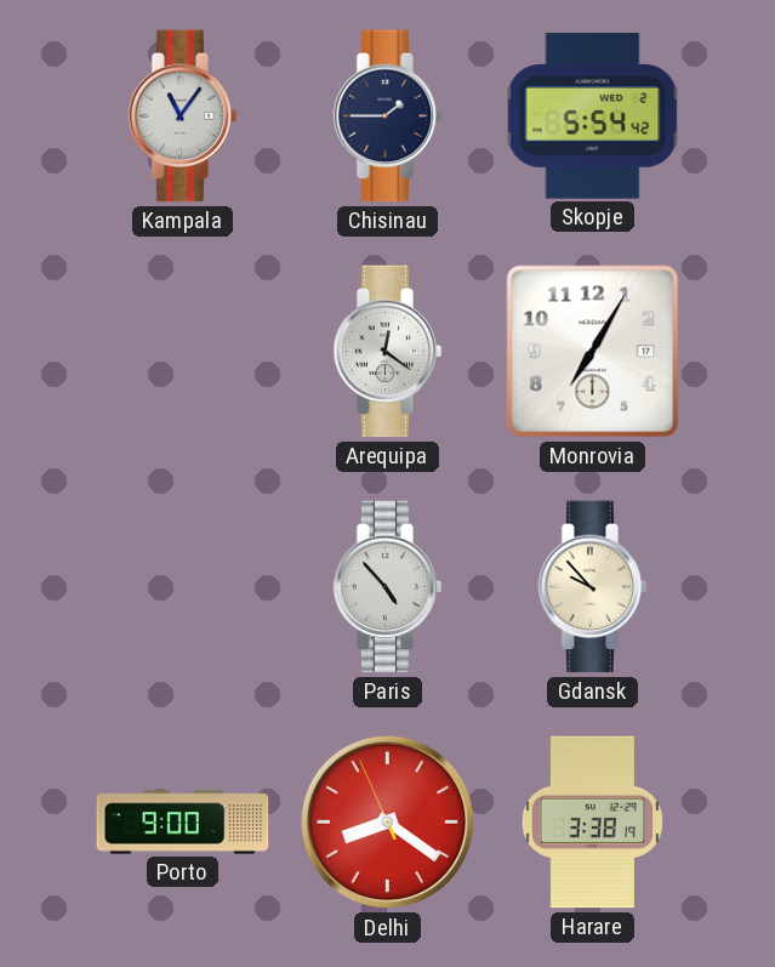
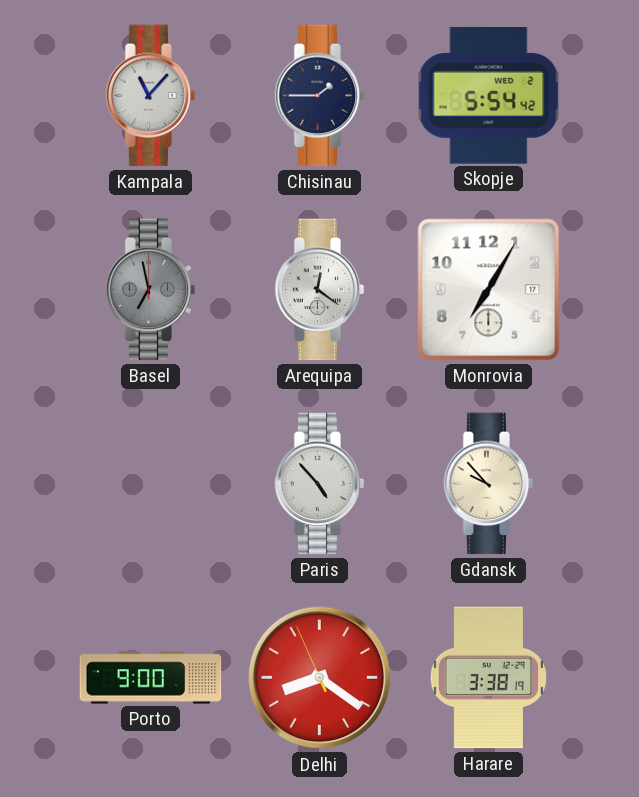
Kampala: 11:06 -> 11:07 (151, 96)
Basel: none -> 6:58 (151, 290)
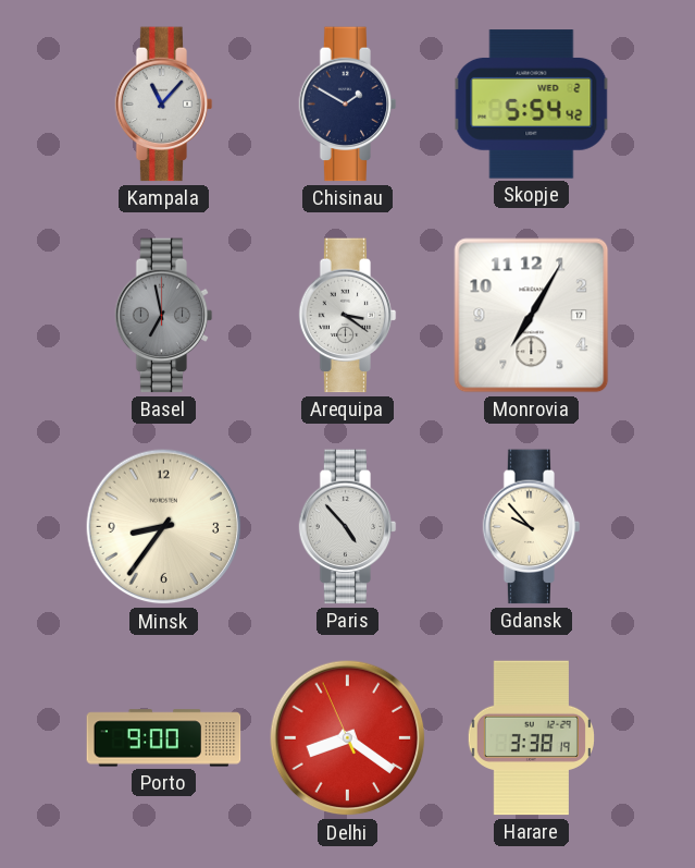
Chisinau: 1:45 -> 1:50 (348, 105)
Arequipa: 12:21 -> 3:21 (348, 316)
Minsk: none -> 8:36 (164, 527)
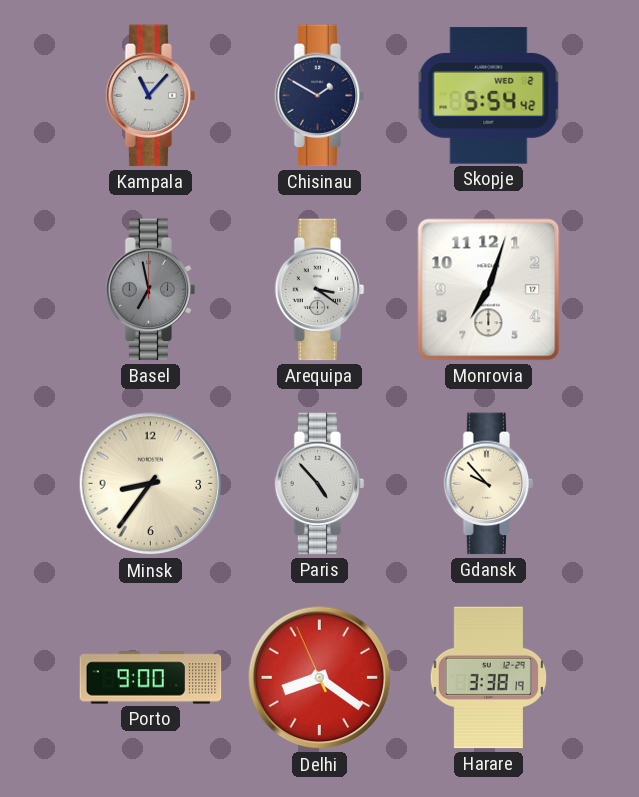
Monrovia: 7:05 -> 7:03 (489, 290)
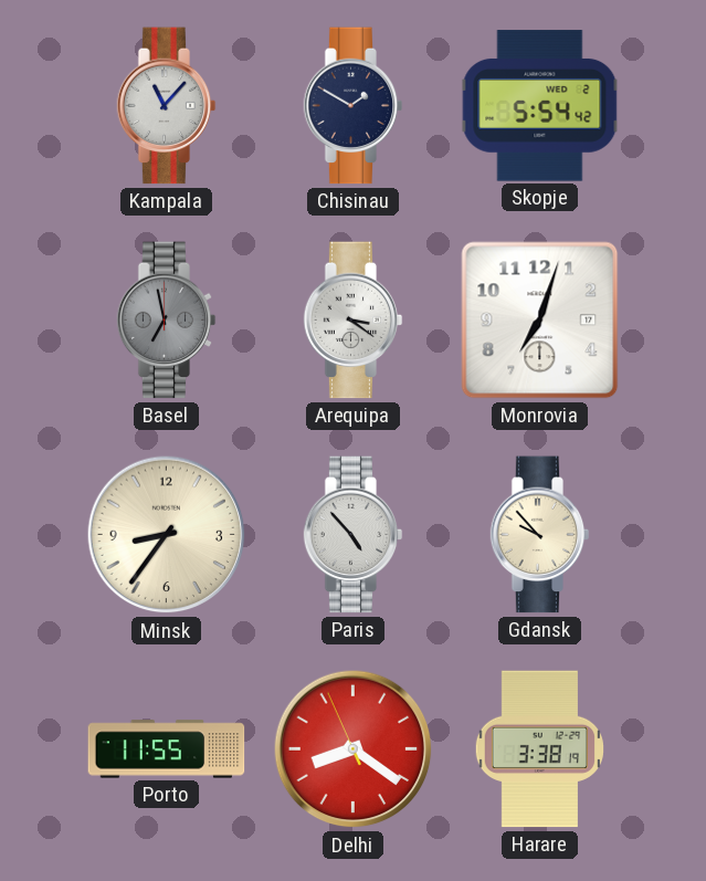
Porto: 9:00 -> 11:55 (167, 749)
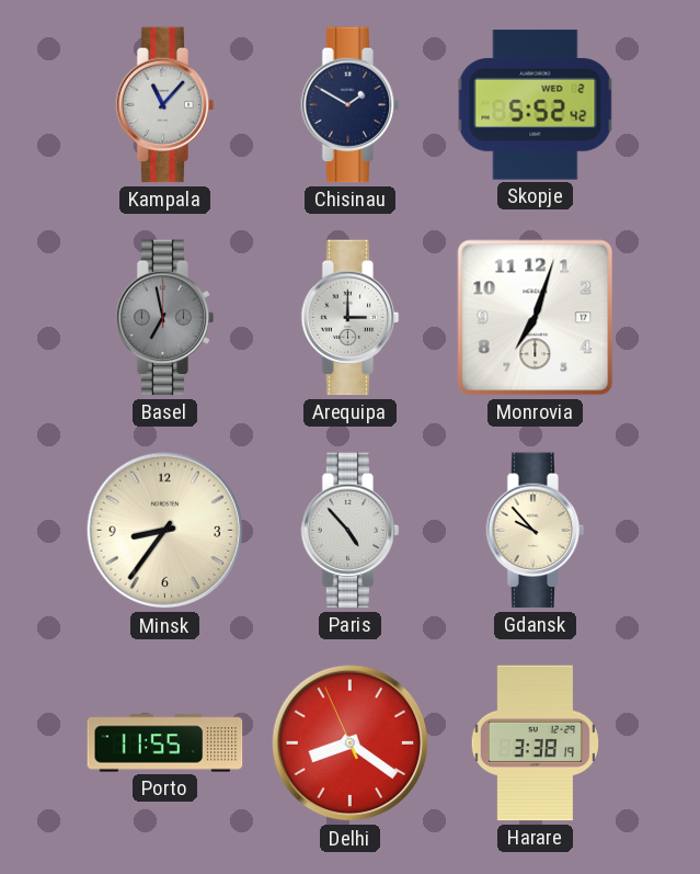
Skopje: 5:54 -> 5:52 (536, 105)
Arequipa: 3:21 -> 3:00 (351, 318)
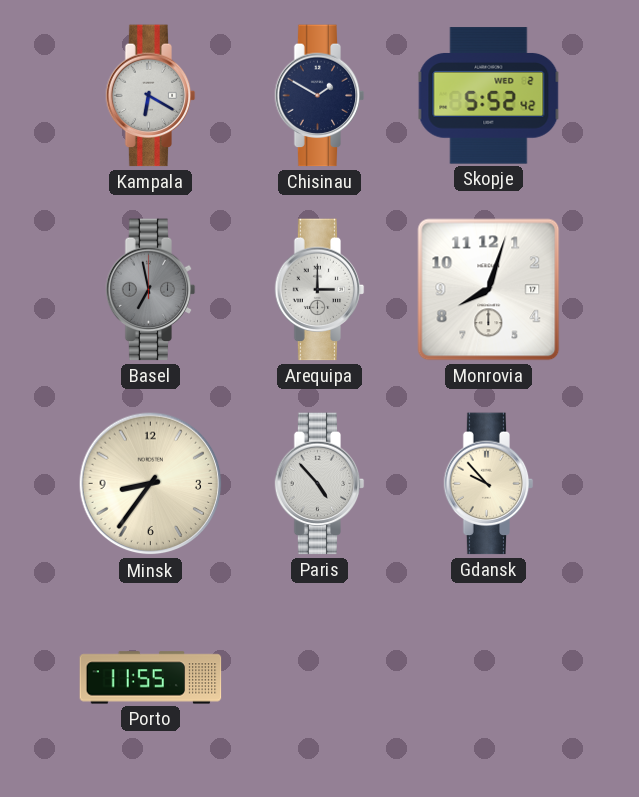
Kampala: 11:07 -> 6:20 (151, 96)
Monrovia: 7:03 -> 8:03 (489, 290)
Delhi: 8:20 -> none (351, 744)
Harare: 3:38 -> none (535, 744)
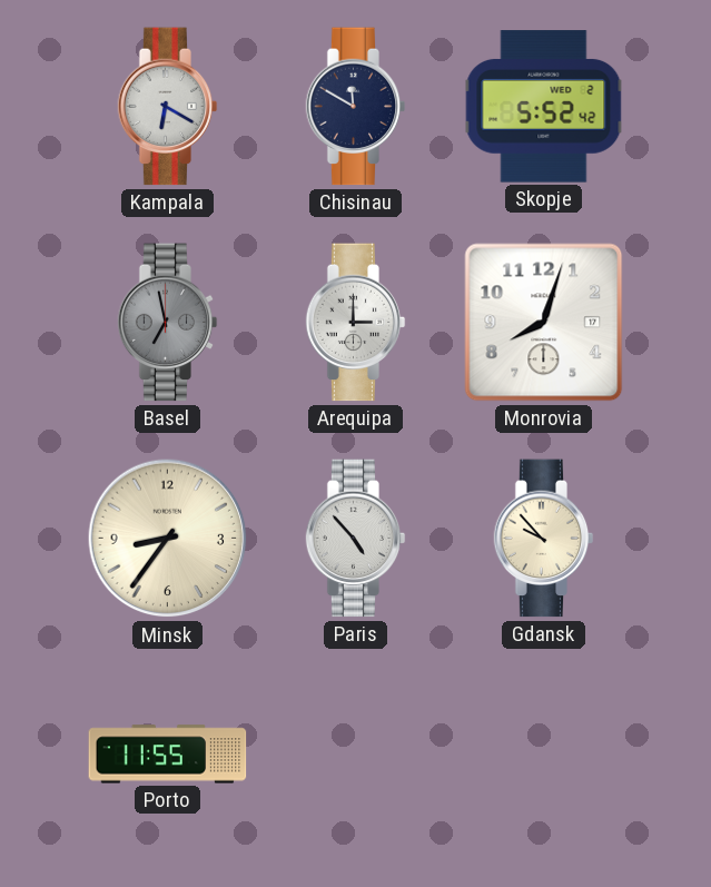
Chisinau: 1:50 -> 11:50 (356, 107)
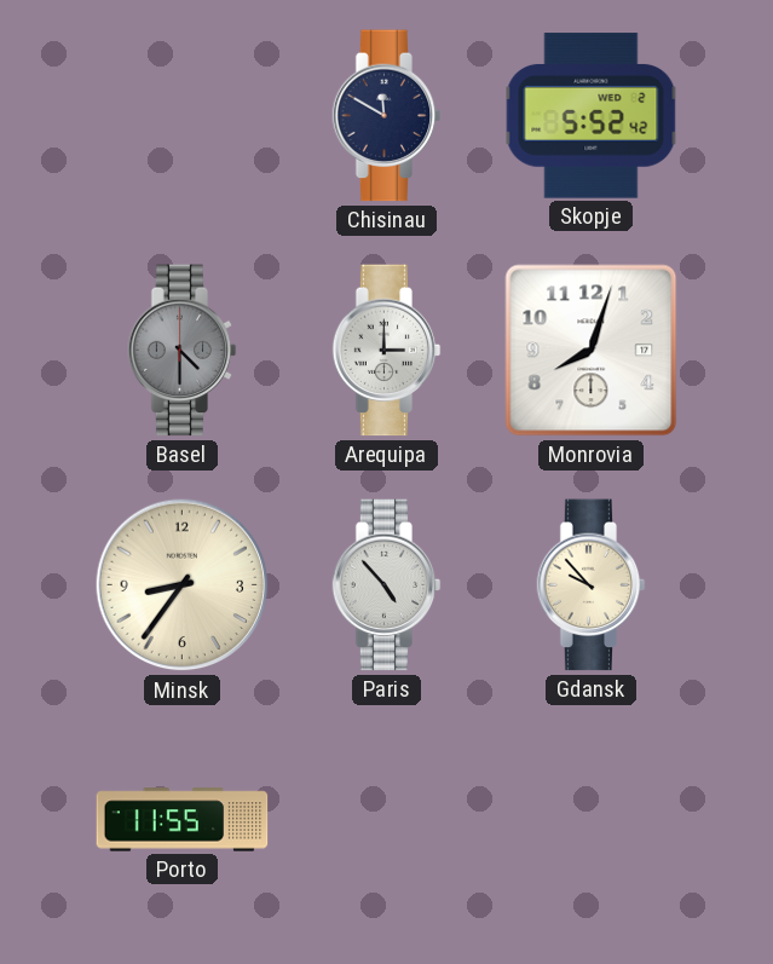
Kampala: 6:20 -> none (168, 107)
Basel: 6:58 -> 4:30 (183, 351)
